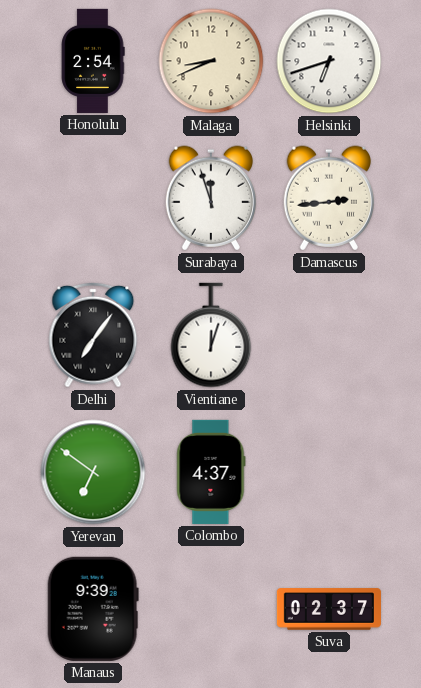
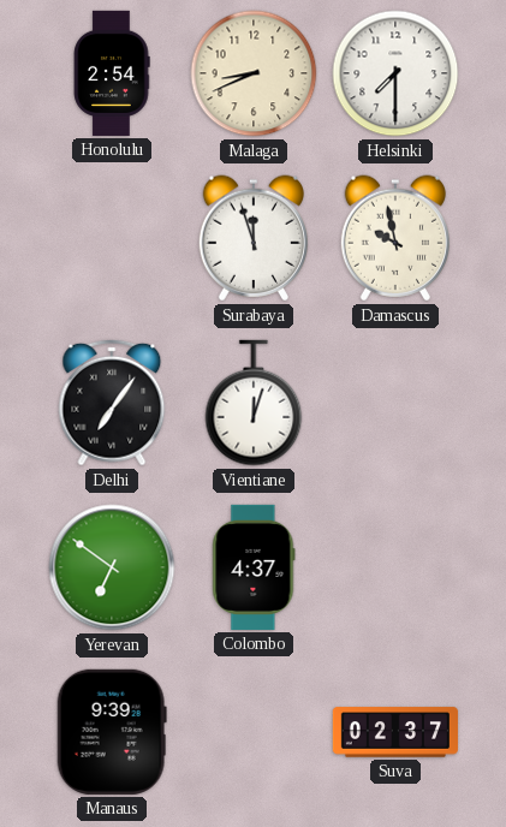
Helsinki: 6:42 -> 7:30 (395, 73)
Damascus: 2:44 -> 9:58 (394, 238)
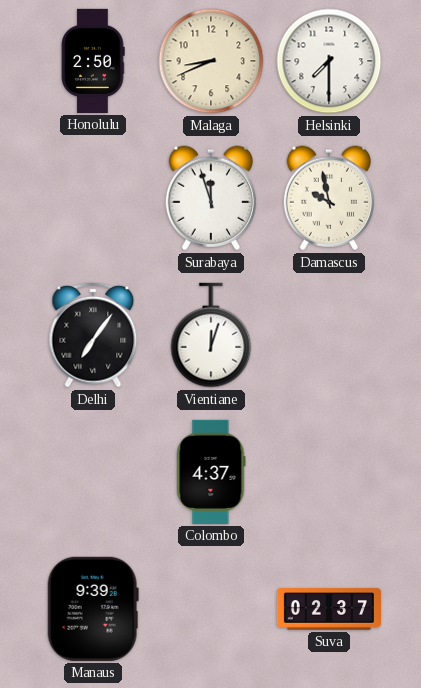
Honolulu: 2:54 -> 2:50 (93, 61)
Yerevan: 6:51 -> none (112, 567)
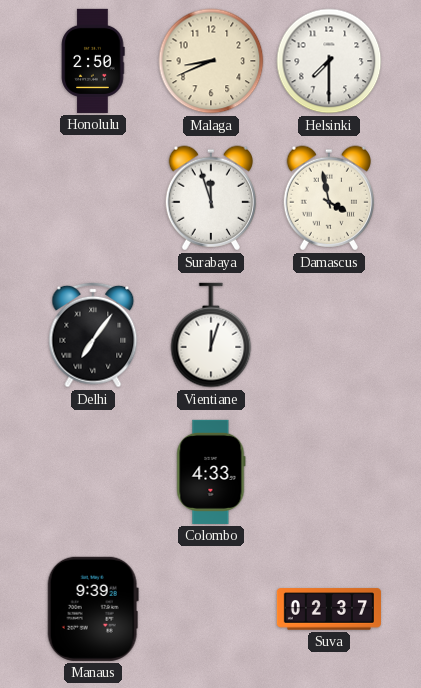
Damascus: 9:58 -> 3:58 (328, 198)
Colombo: 4:37 -> 4:33 (211, 472)
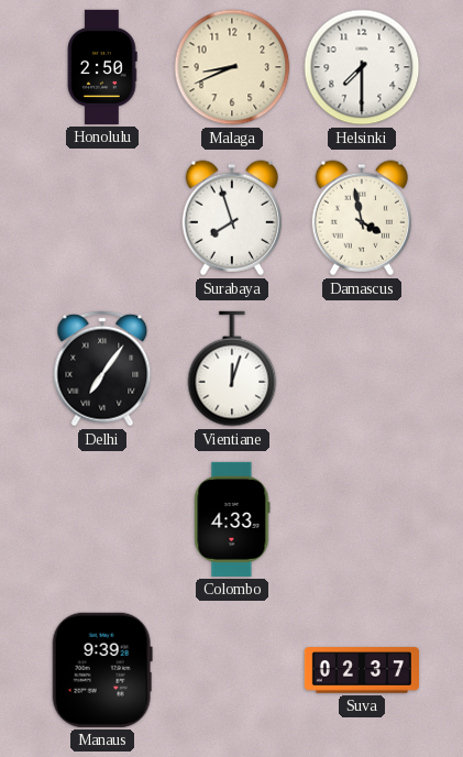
Surabaya: 11:57 -> 7:57 (231, 218)
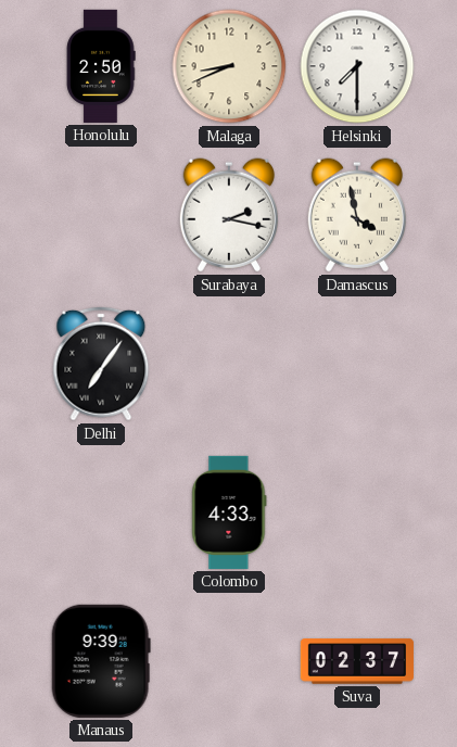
Surabaya: 7:57 -> 2:17 (228, 215)
Vientiane: 12:03 -> none (232, 369)
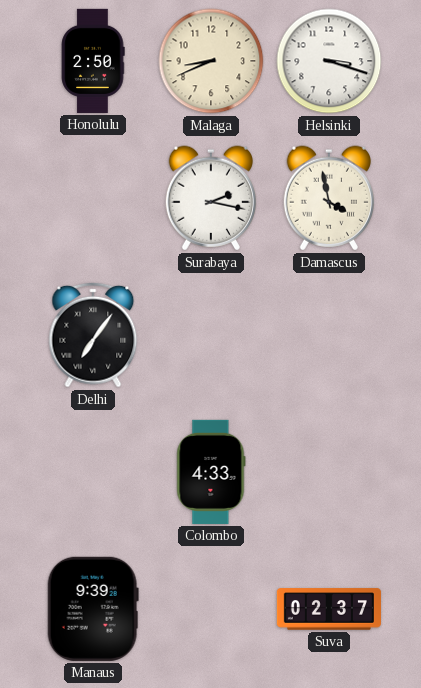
Helsinki: 7:30 -> 3:18 (329, 61)
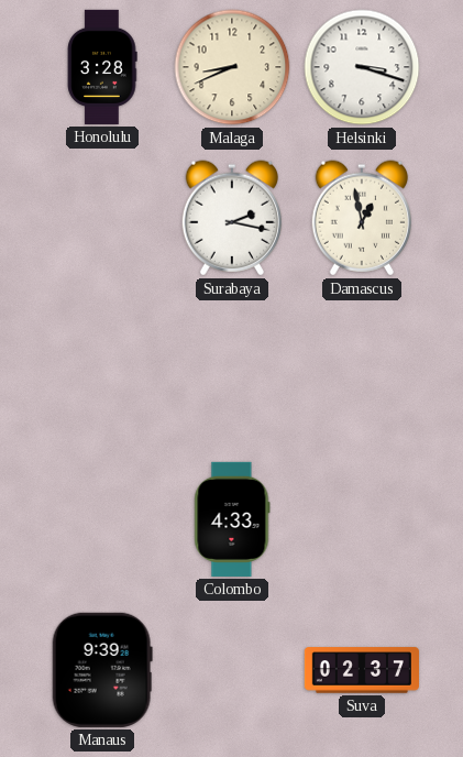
Honolulu: 2:50 -> 3:28 (102, 67)
Damascus: 3:58 -> 12:58 (361, 218)
Delhi: 7:06 -> none (93, 335)
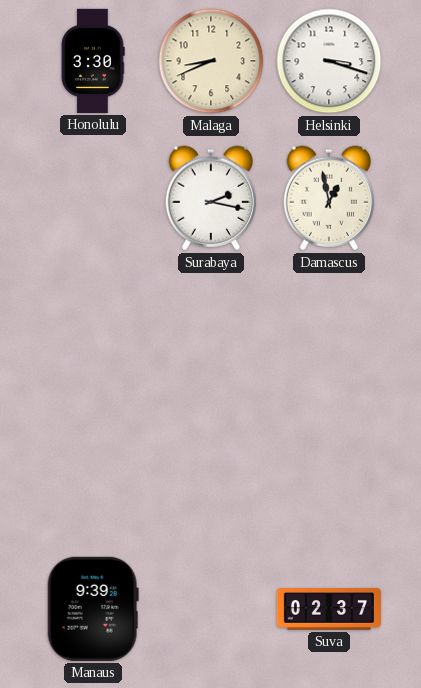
Honolulu: 3:28 -> 3:30 (93, 61)
Colombo: 4:33 -> none (232, 519)
